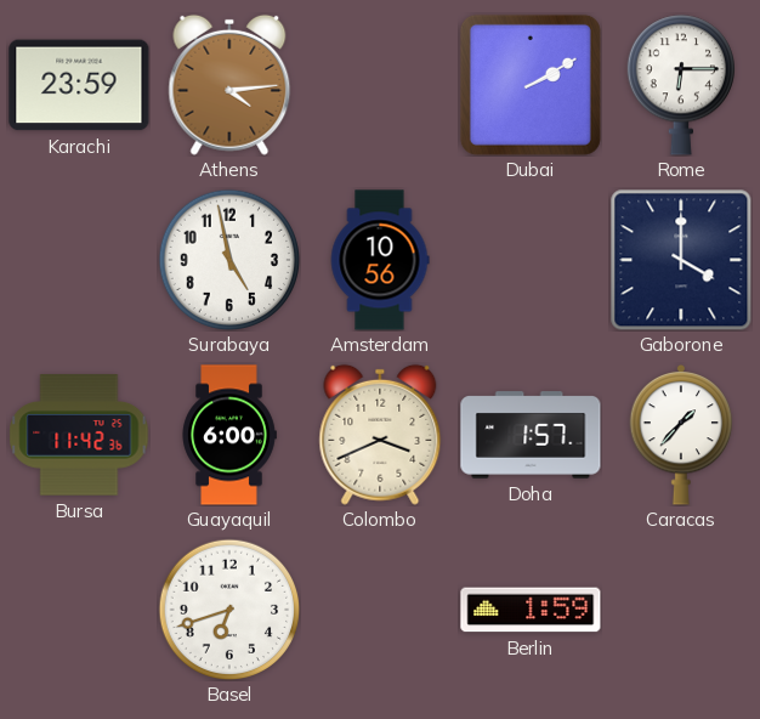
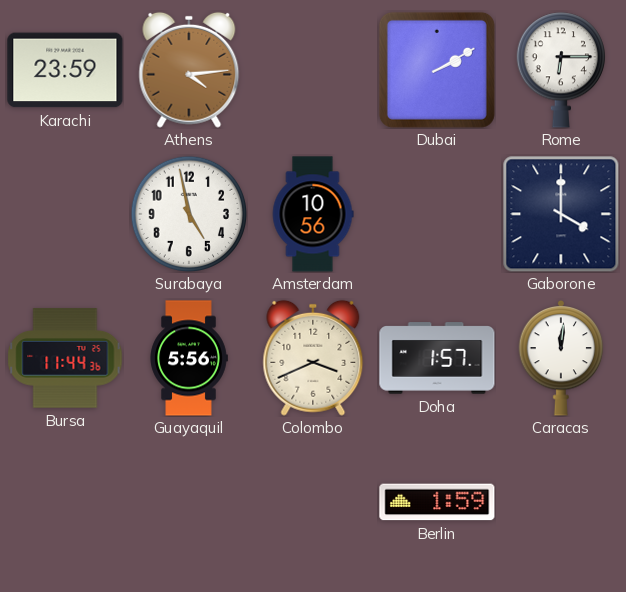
Bursa: 11:42 -> 11:44 (65, 358)
Guayaquil: 6:00 -> 5:56 (189, 358)
Caracas: 1:37 -> 12:01 (561, 358)
Basel: 6:42 -> none (229, 610)
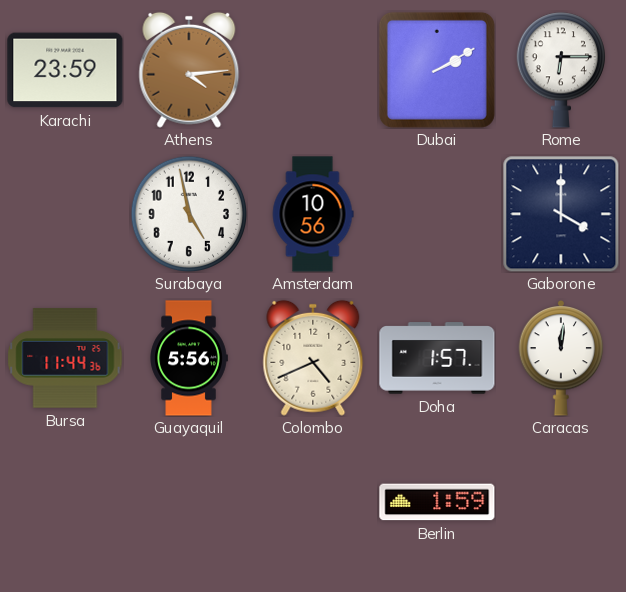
Colombo: 3:41 -> 4:41 (313, 358)
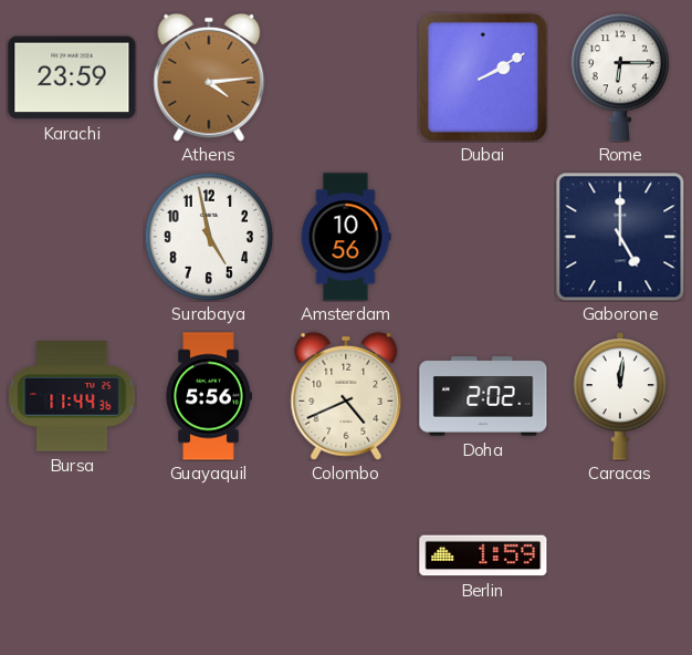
Gaborone: 4:00 -> 5:00 (620, 237)
Doha: 1:57 -> 2:02 (483, 396)
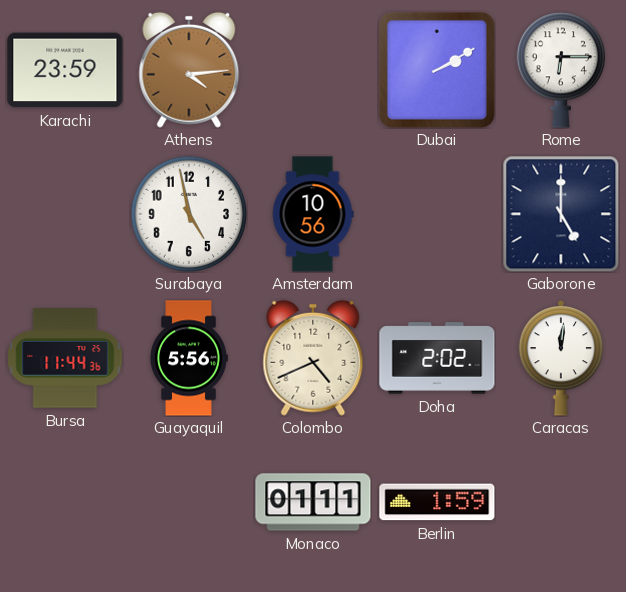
Monaco: none -> 01:11 (313, 502)
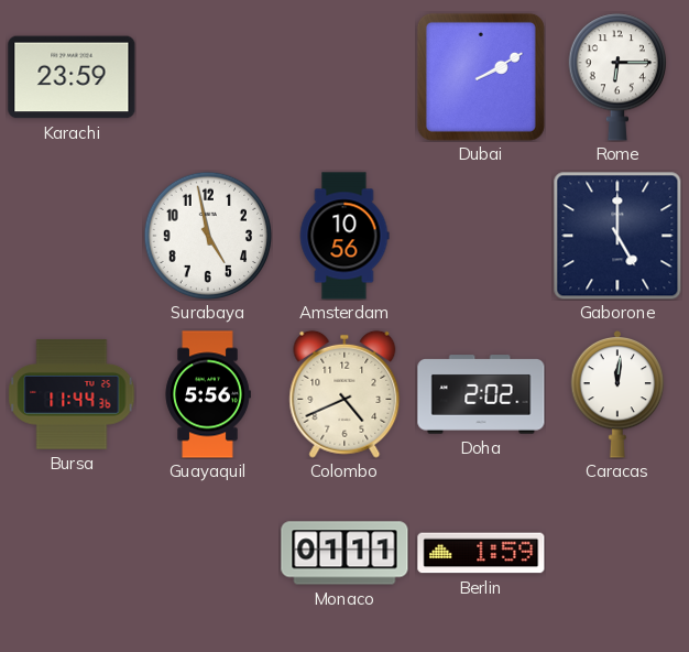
Athens: 4:14 -> none (189, 70)
